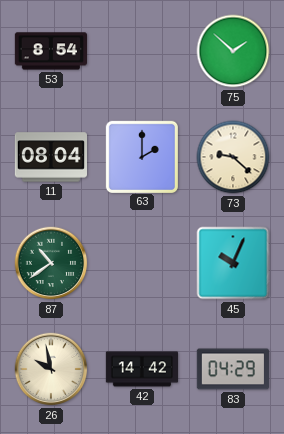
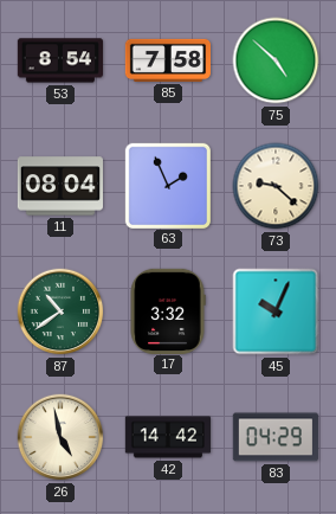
85: none -> 7:58 (167, 60)
75: 1:52 -> 4:52 (276, 60)
63: 2:00 -> 1:56 (167, 185)
17: none -> 3:32 (168, 310)
26: 9:58 -> 4:58 (60, 437)
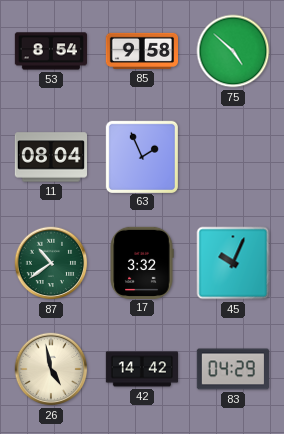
85: 7:58 -> 9:58 (141, 51)
73: 9:22 -> none (276, 186)
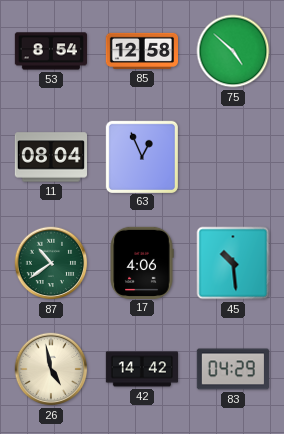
85: 9:58 -> 12:58 (141, 51)
63: 1:56 -> 12:56 (141, 156)
17: 3:32 -> 4:06 (142, 262)
45: 10:04 -> 10:29 (233, 263)
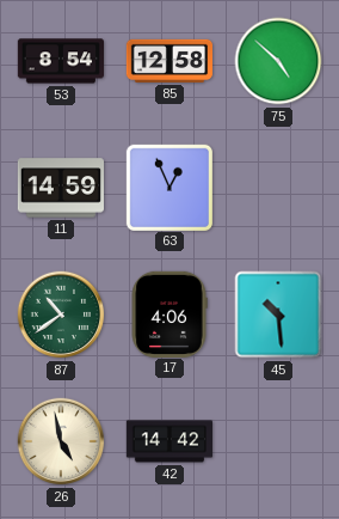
11: 08:04 -> 14:59 (60, 188)
83: 04:29 -> none (232, 369)
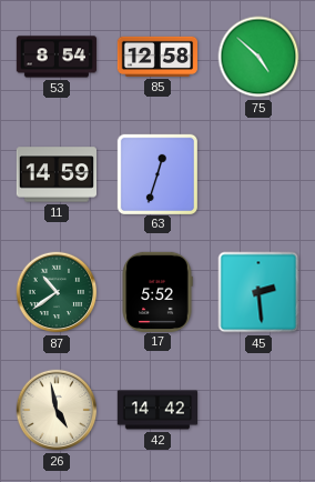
63: 12:56 -> 12:33 (156, 173)
17: 4:06 -> 5:52 (157, 291)
45: 10:29 -> 2:29 (258, 292)
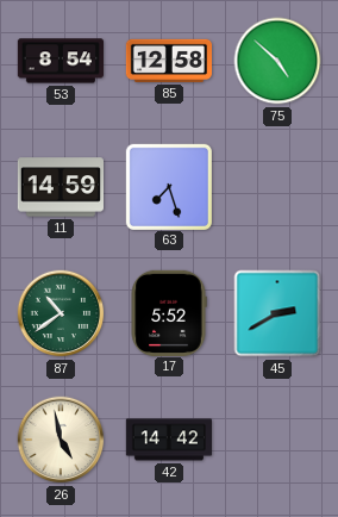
63: 12:33 -> 7:27 (168, 186)
45: 2:29 -> 2:40 (277, 313)
